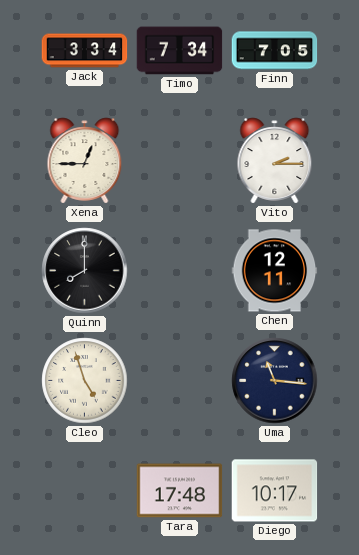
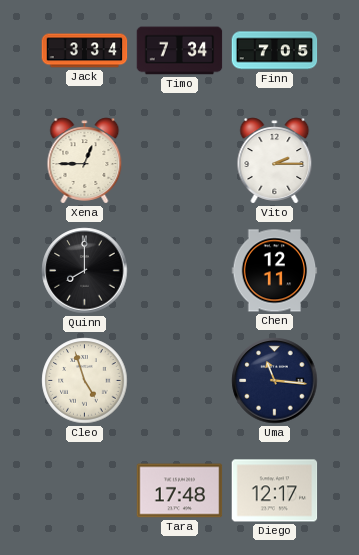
Diego: 10:17 -> 12:17 (275, 491)
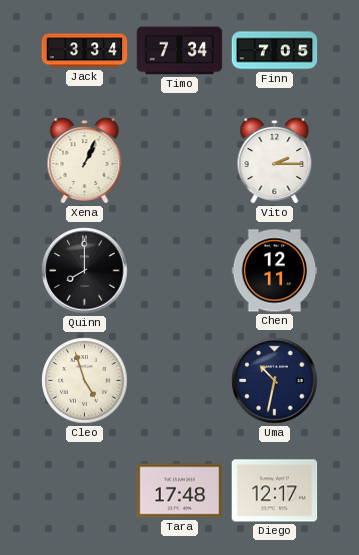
Xena: 12:45 -> 1:04 (85, 161)
Uma: 11:16 -> 10:32 (275, 381)
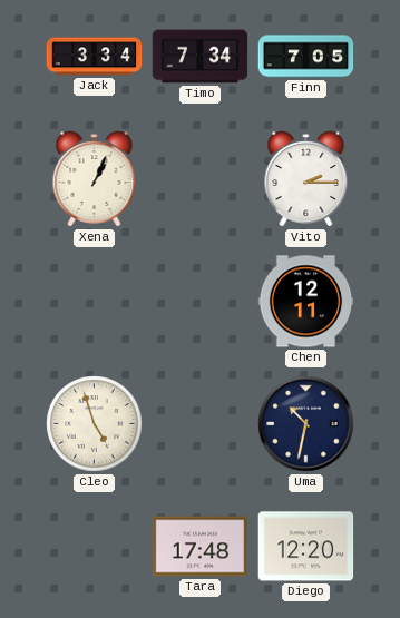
Quinn: 8:00 -> none (85, 271)
Diego: 12:17 -> 12:20 (306, 547)
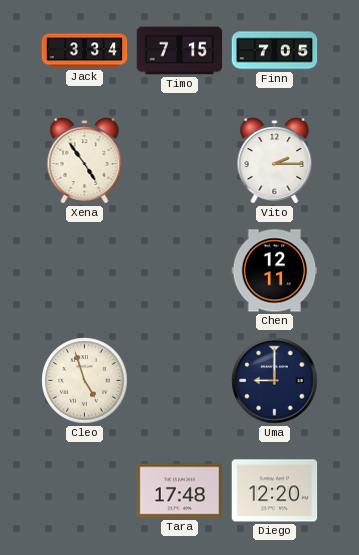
Timo: 7:34 -> 7:15 (180, 51)
Xena: 1:04 -> 4:54 (85, 161)
Uma: 10:32 -> 9:00 (275, 381)
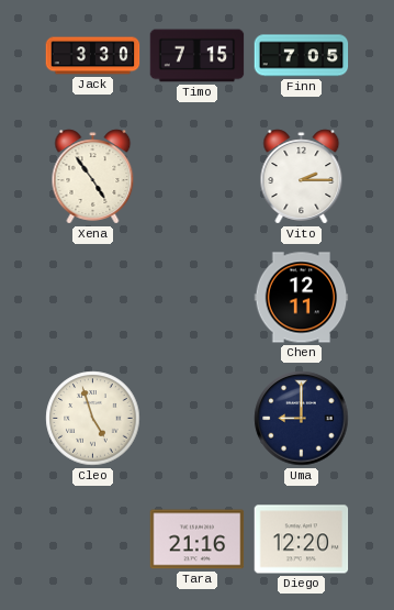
Jack: 3:34 -> 3:30 (93, 56)
Tara: 17:48 -> 21:16 (198, 540)
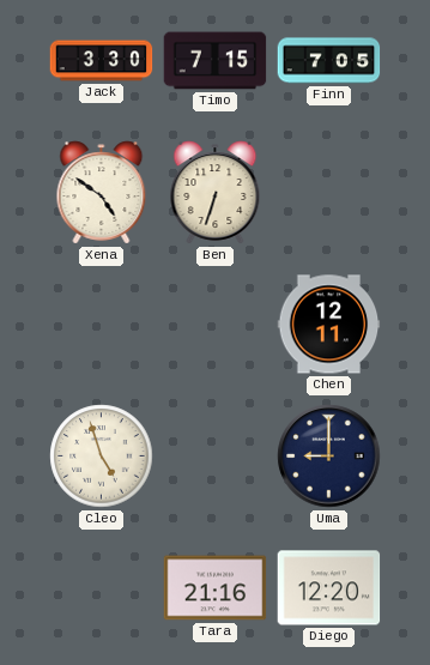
Xena: 4:54 -> 4:51 (102, 193)
Ben: none -> 6:33 (216, 193)
Vito: 2:15 -> none (302, 177)
